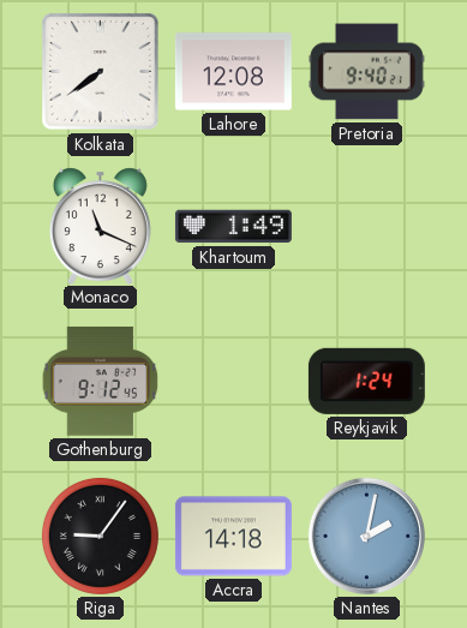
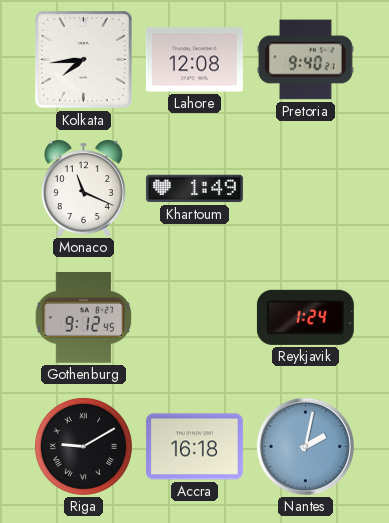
Kolkata: 7:39 -> 7:44 (84, 60)
Riga: 9:06 -> 9:10 (83, 446)
Accra: 14:18 -> 16:18 (194, 447)
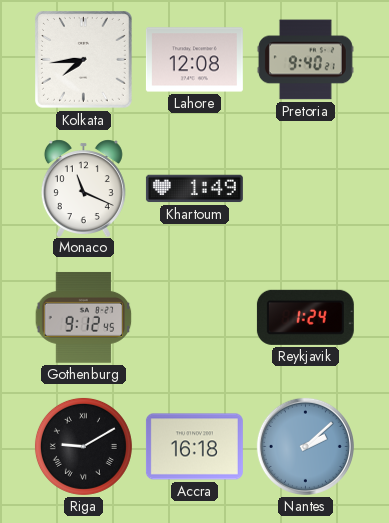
Nantes: 2:02 -> 2:08 (305, 446)
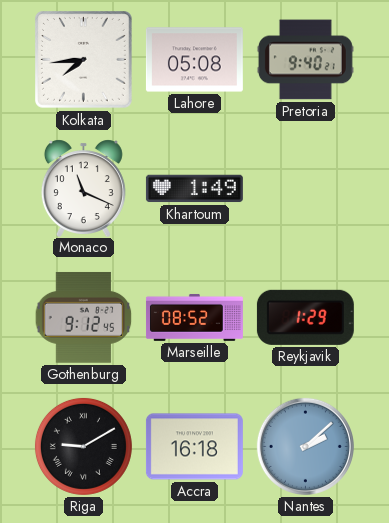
Lahore: 12:08 -> 05:08 (194, 60)
Marseille: none -> 08:52 (194, 317)
Reykjavik: 1:24 -> 1:29 (305, 317)
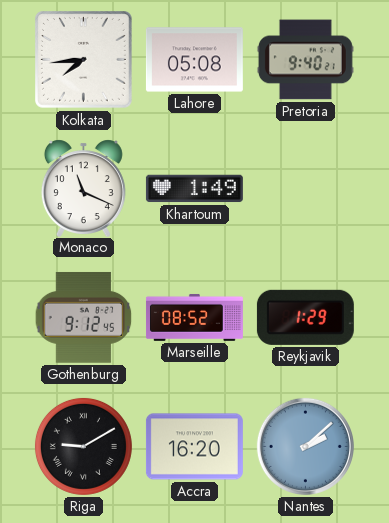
Accra: 16:18 -> 16:20 (194, 447)
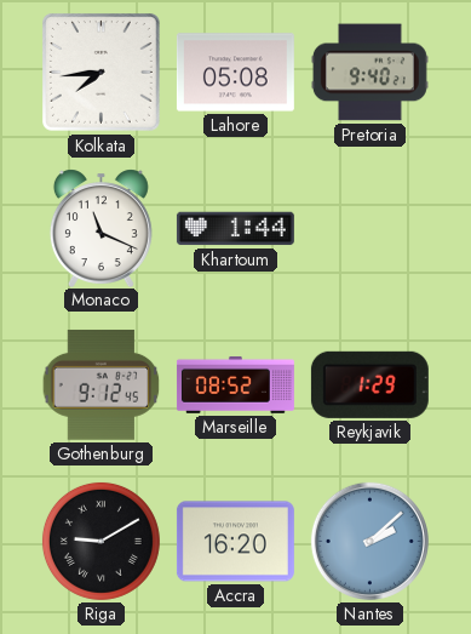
Khartoum: 1:49 -> 1:44 (235, 229)
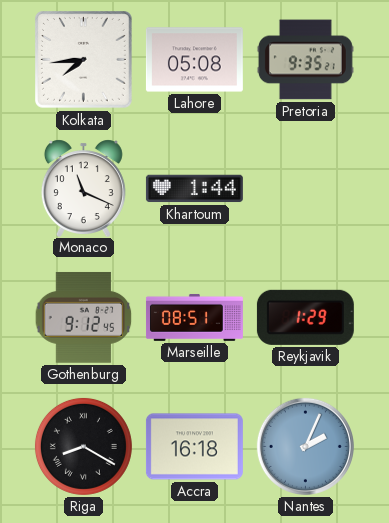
Pretoria: 9:40 -> 9:35 (305, 60)
Marseille: 08:52 -> 08:51 (194, 317)
Riga: 9:10 -> 8:20 (83, 446)
Accra: 16:20 -> 16:18 (194, 447)
Nantes: 2:08 -> 2:04 (305, 446)
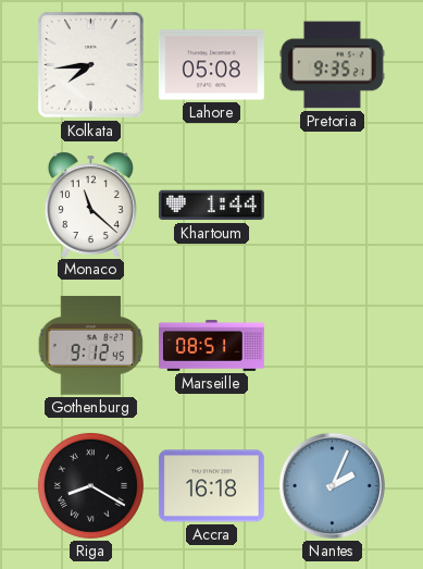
Monaco: 11:19 -> 11:22 (90, 205)
Reykjavik: 1:29 -> none (305, 317)
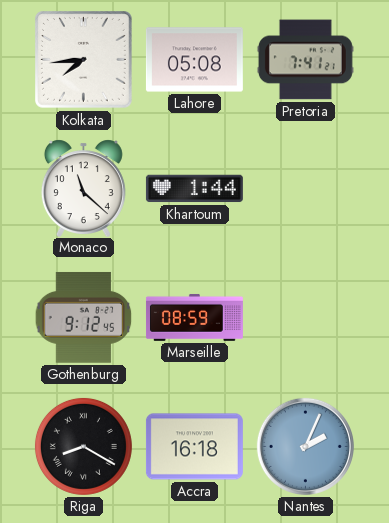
Pretoria: 9:35 -> 7:41 (305, 60)
Marseille: 08:51 -> 08:59 (194, 317)
